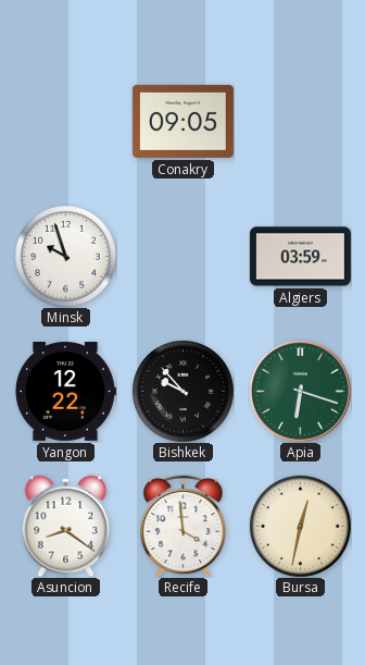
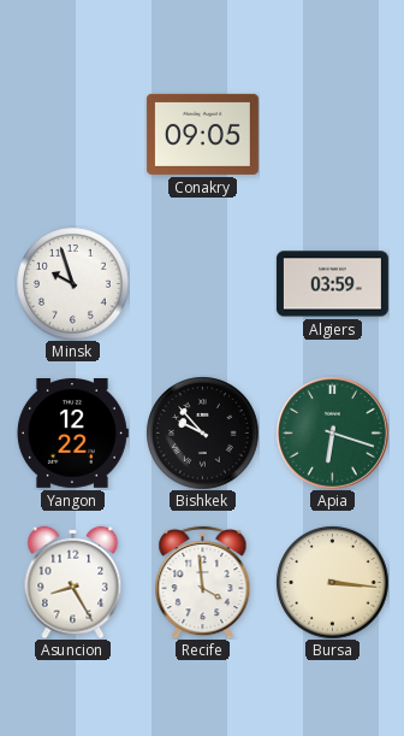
Asuncion: 8:21 -> 8:25 (73, 582)
Bursa: 12:32 -> 3:16 (332, 582)
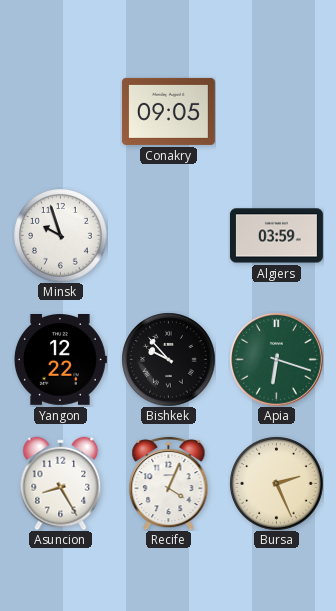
Recife: 3:59 -> 4:04 (169, 483)
Bursa: 3:16 -> 2:26 (276, 483)
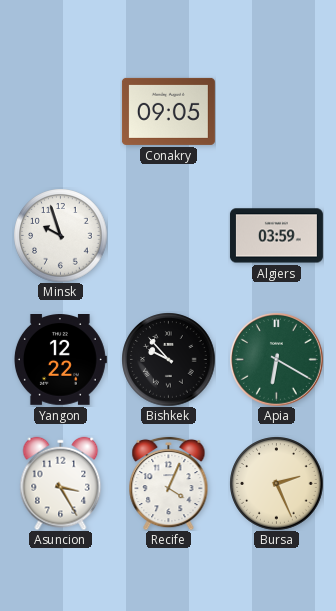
Apia: 6:18 -> 6:20 (277, 360)
Asuncion: 8:25 -> 3:25 (61, 483)
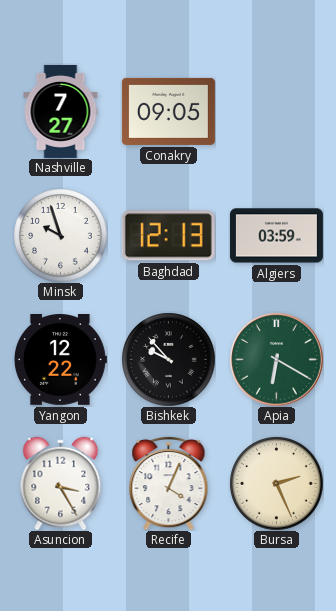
Nashville: none -> 7:27 (61, 111)
Baghdad: none -> 12:13 (168, 236)
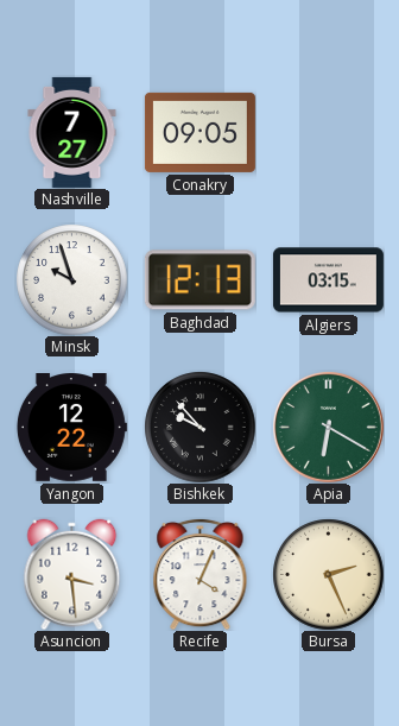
Algiers: 03:59 -> 03:15 (328, 280)
Asuncion: 3:25 -> 3:29 (72, 574)
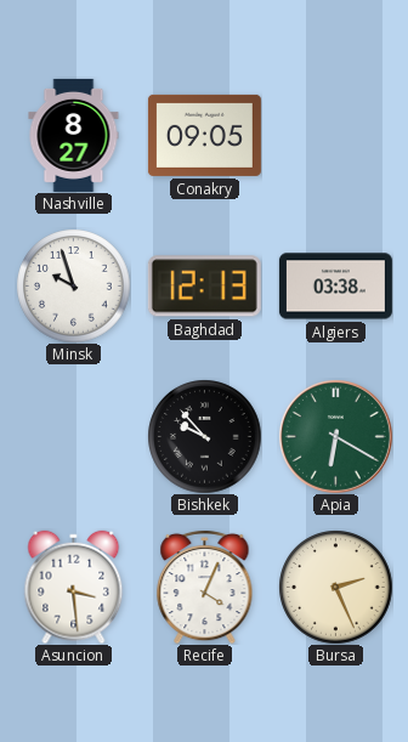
Nashville: 7:27 -> 8:27 (74, 135)
Algiers: 03:15 -> 03:38 (335, 287)
Yangon: 12:22 -> none (71, 428)
